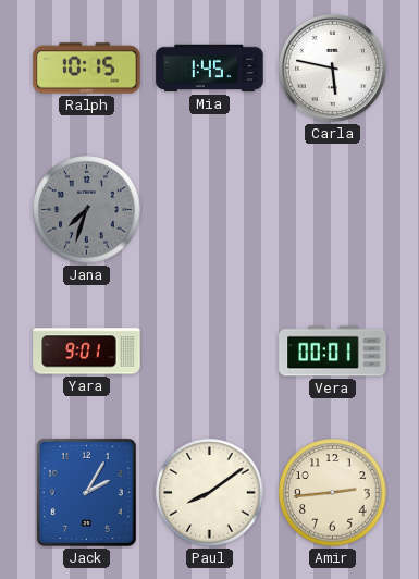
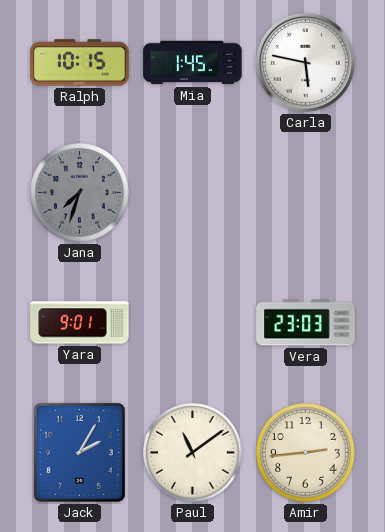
Vera: 00:01 -> 23:03 (306, 323)
Paul: 8:09 -> 11:09 (193, 453)
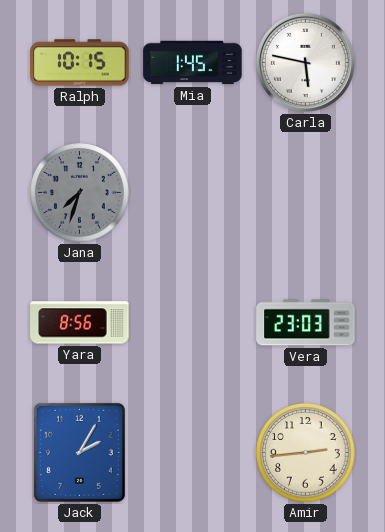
Yara: 9:01 -> 8:56 (80, 323)
Paul: 11:09 -> none (193, 453)
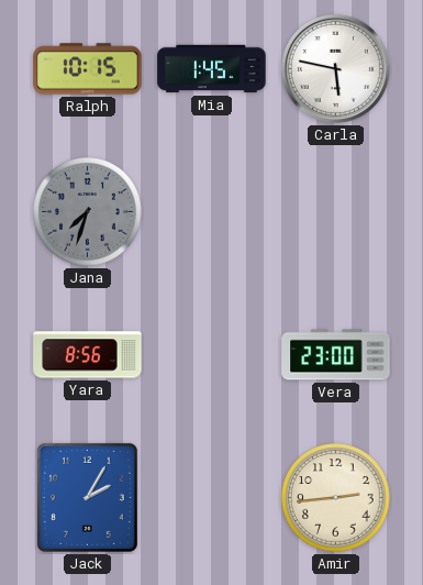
Vera: 23:03 -> 23:00 (336, 355)
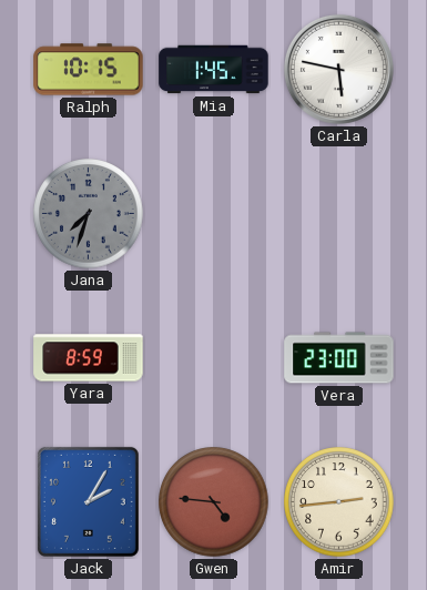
Yara: 8:56 -> 8:59 (89, 358)
Gwen: none -> 4:46 (214, 502)
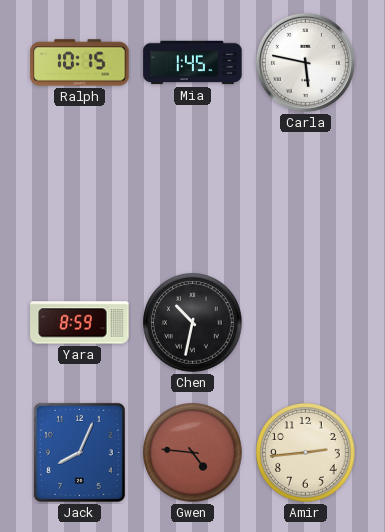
Jana: 7:33 -> none (89, 214)
Chen: none -> 10:32 (193, 323)
Vera: 23:00 -> none (339, 358)
Jack: 2:05 -> 8:04 (79, 452)
